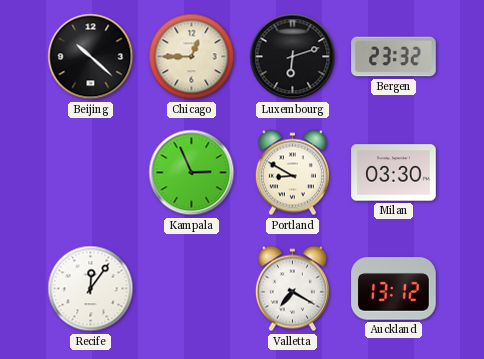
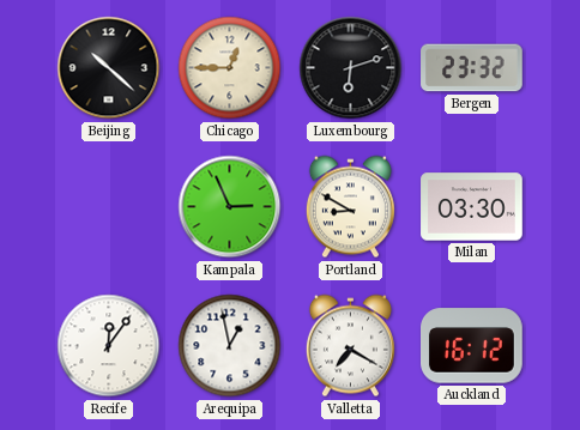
Arequipa: none -> 12:58 (230, 346)
Auckland: 13:12 -> 16:12 (472, 346)
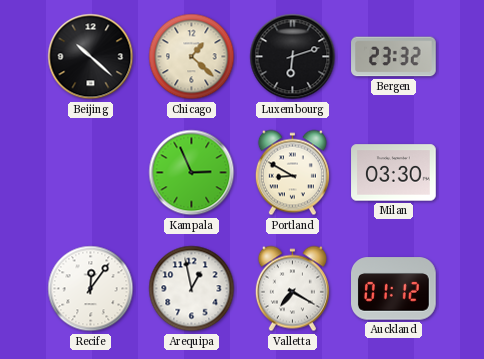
Chicago: 12:45 -> 1:22 (192, 57)
Auckland: 16:12 -> 01:12 (394, 289)
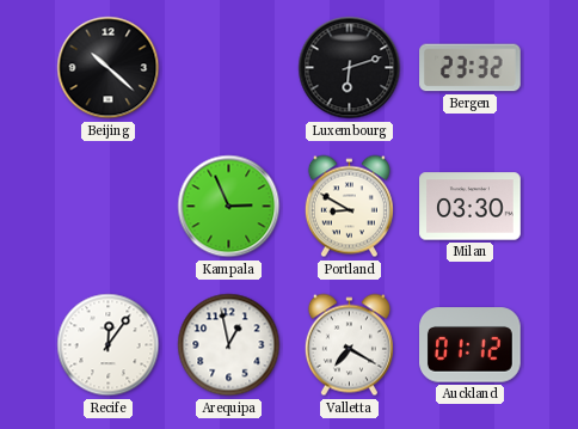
Chicago: 1:22 -> none (192, 57)
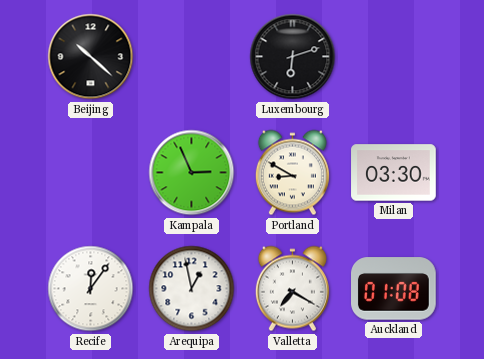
Bergen: 23:32 -> none (471, 68)
Auckland: 01:12 -> 01:08 (394, 289)
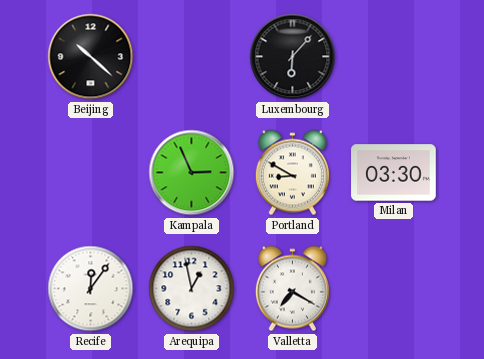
Luxembourg: 6:12 -> 6:07 (293, 57)
Auckland: 01:08 -> none (394, 289)
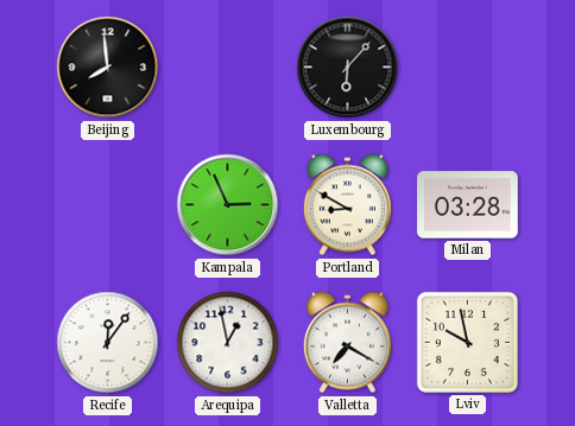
Beijing: 10:22 -> 7:59 (108, 68)
Milan: 03:30 -> 03:28 (468, 205)
Lviv: none -> 9:58 (467, 342)
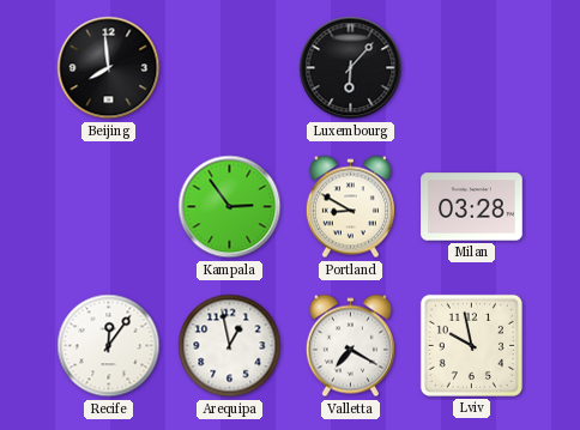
Kampala: 2:56 -> 2:54 (230, 207)
